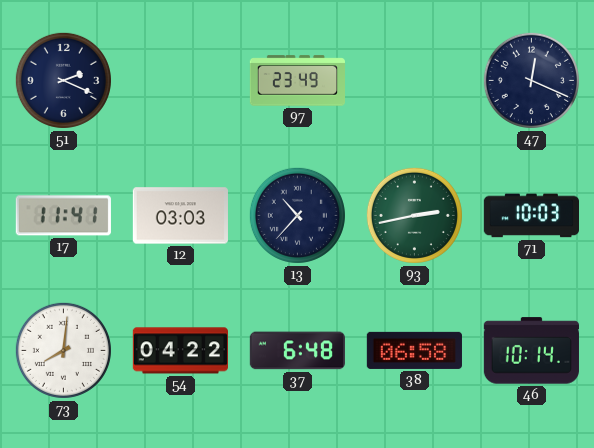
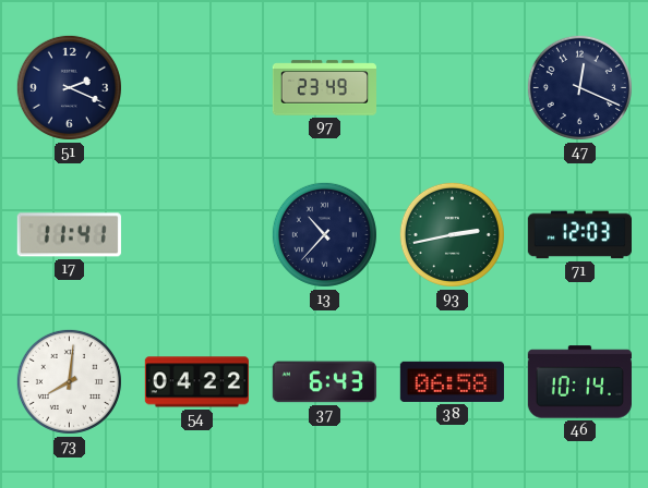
12: 03:03 -> none (180, 216)
71: 10:03 -> 12:03 (579, 235)
37: 6:48 -> 6:43 (324, 382)
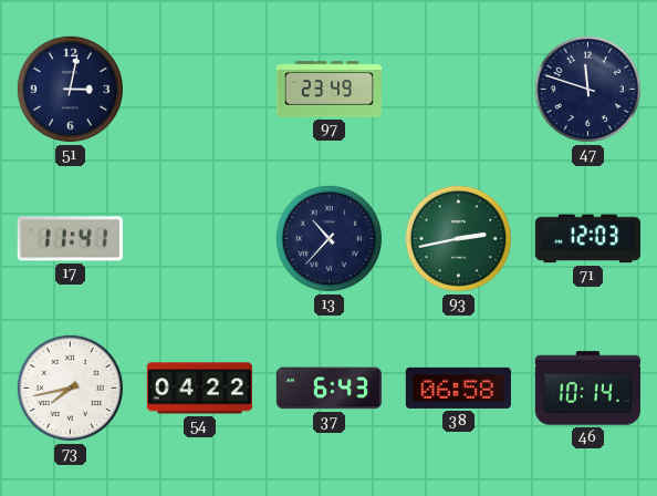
51: 2:19 -> 3:02 (70, 89)
47: 12:19 -> 11:48 (587, 89)
73: 8:01 -> 7:43 (70, 387)
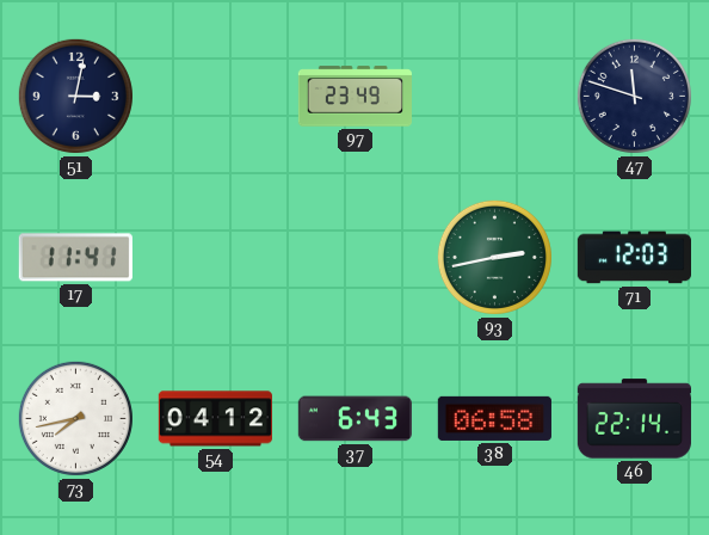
13: 10:37 -> none (328, 238)
54: 04:22 -> 04:12 (215, 419)
46: 10:14 -> 22:14 (634, 419)
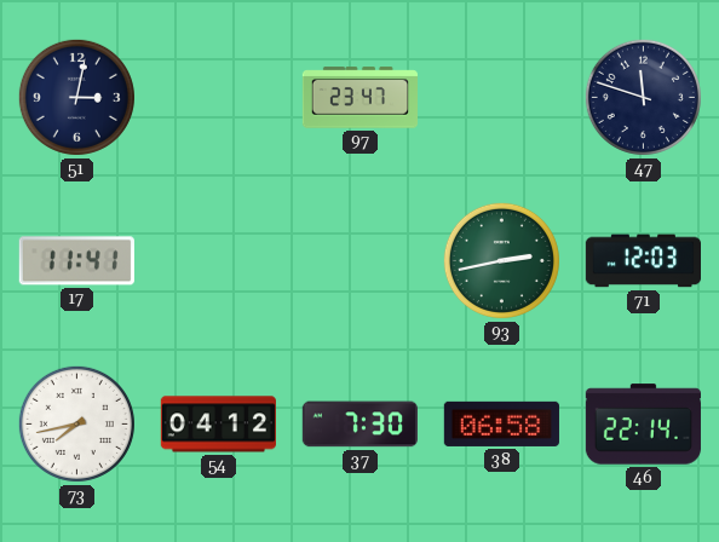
97: 23:49 -> 23:47 (359, 98)
37: 6:43 -> 7:30 (359, 425)
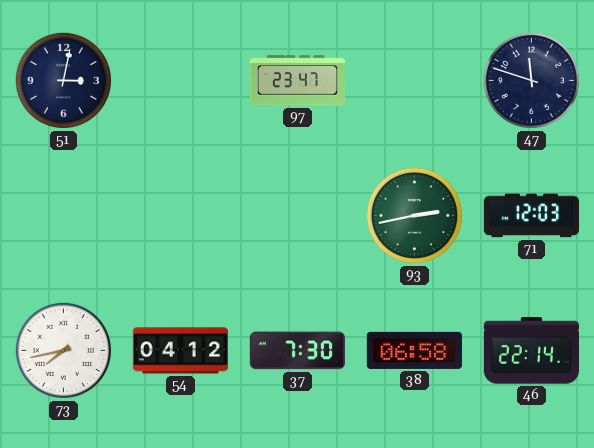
17: 11:41 -> none (76, 261)
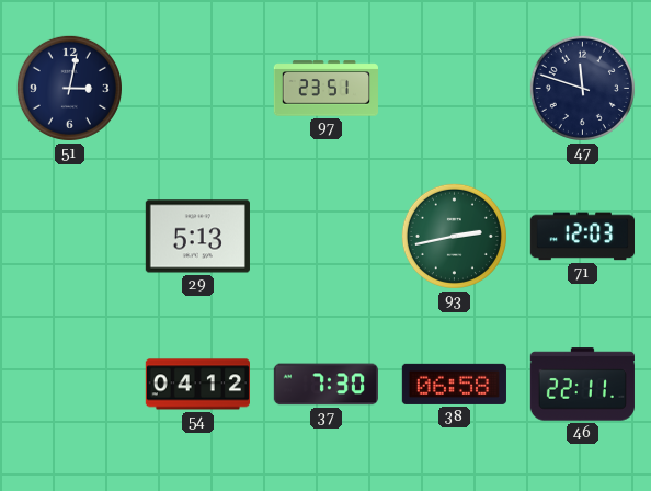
97: 23:47 -> 23:51 (325, 89)
29: none -> 5:13 (197, 237)
73: 7:43 -> none (63, 350)
46: 22:14 -> 22:11 (582, 385)
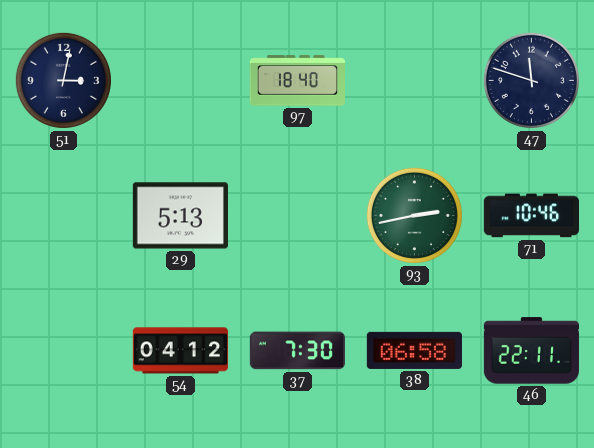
97: 23:51 -> 18:40 (297, 81)
71: 12:03 -> 10:46 (531, 216)
